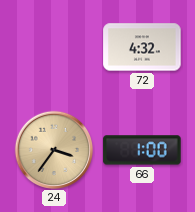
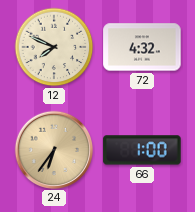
12: none -> 7:49 (54, 47)
24: 3:36 -> 6:36 (53, 149)
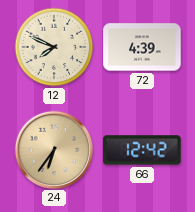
72: 4:32 -> 4:39 (142, 47)
66: 1:00 -> 12:42 (142, 150)
